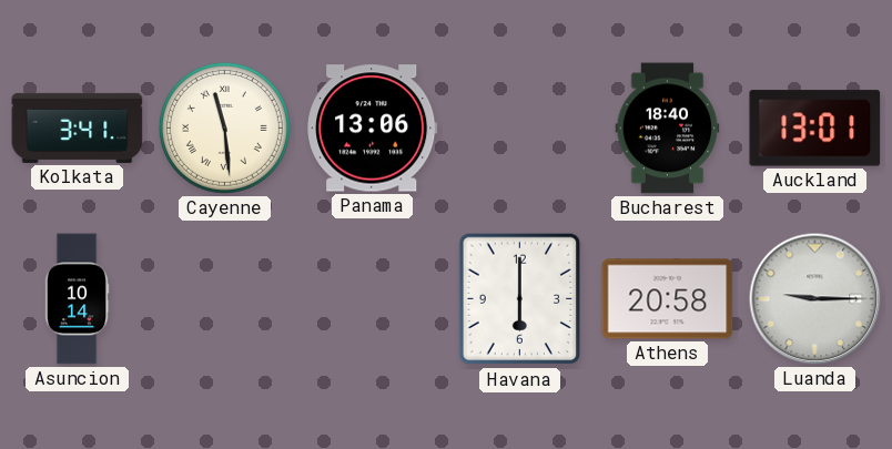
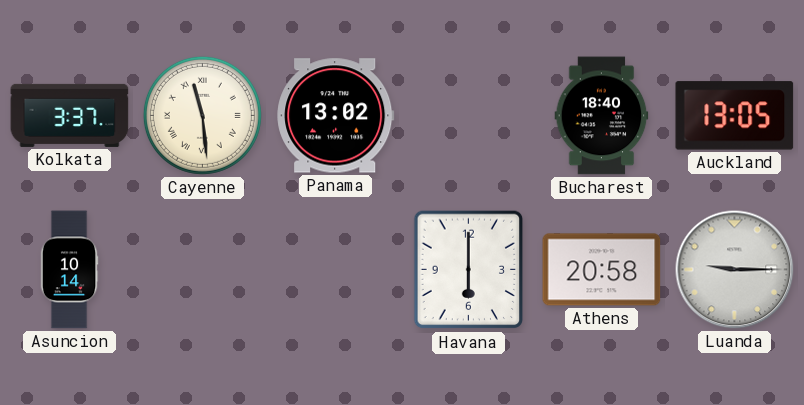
Kolkata: 3:41 -> 3:37 (70, 115)
Panama: 13:06 -> 13:02 (336, 116)
Auckland: 13:01 -> 13:05 (735, 116)
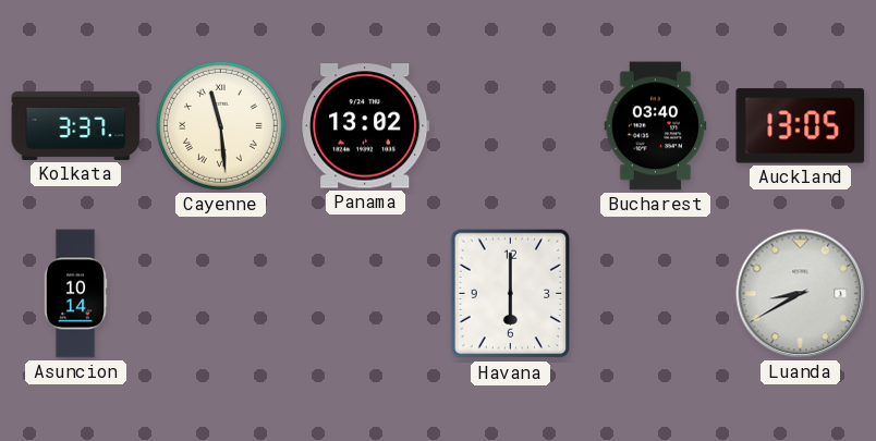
Bucharest: 18:40 -> 03:40 (656, 126)
Athens: 20:58 -> none (602, 270)
Luanda: 9:15 -> 8:40 (801, 294)
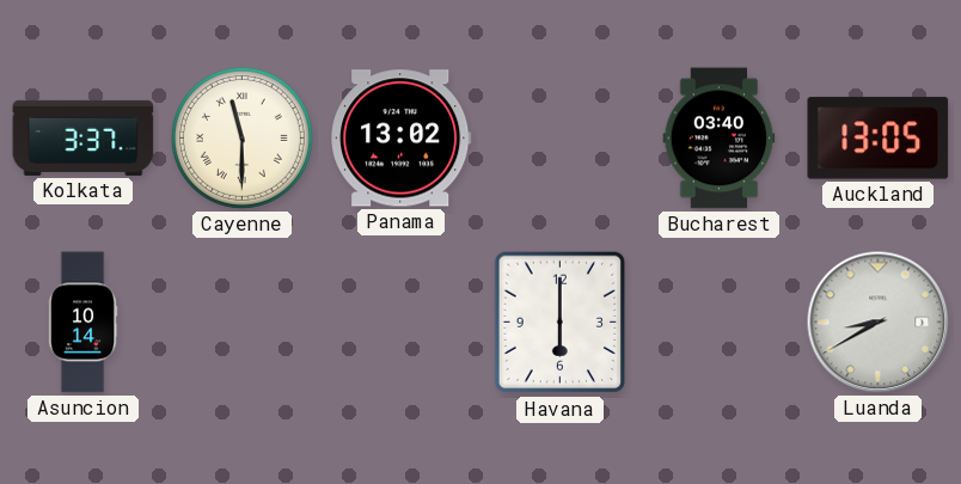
Cayenne: 11:29 -> 11:30 (241, 137)
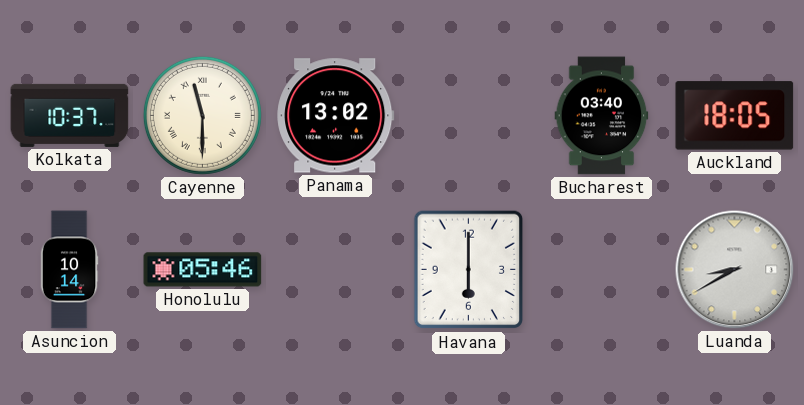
Kolkata: 3:37 -> 10:37 (70, 115)
Auckland: 13:05 -> 18:05 (735, 116)
Honolulu: none -> 05:46 (203, 270)
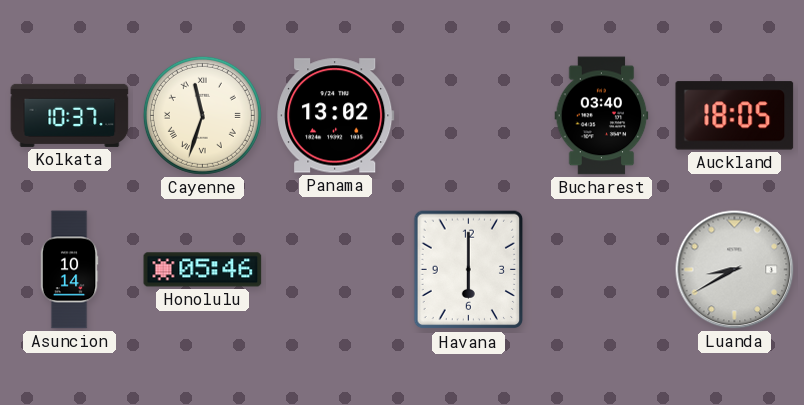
Cayenne: 11:30 -> 11:33 (202, 115)
